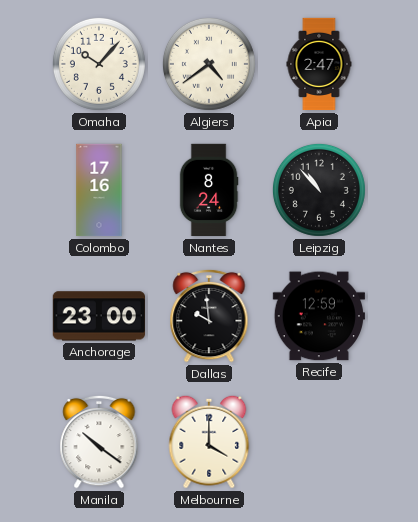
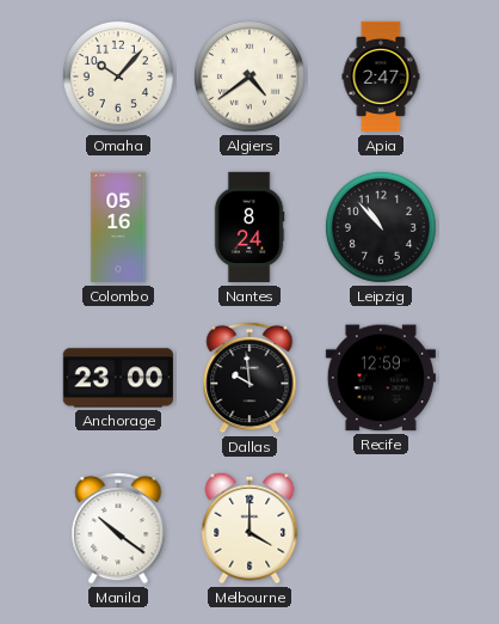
Colombo: 17:16 -> 05:16 (118, 227)
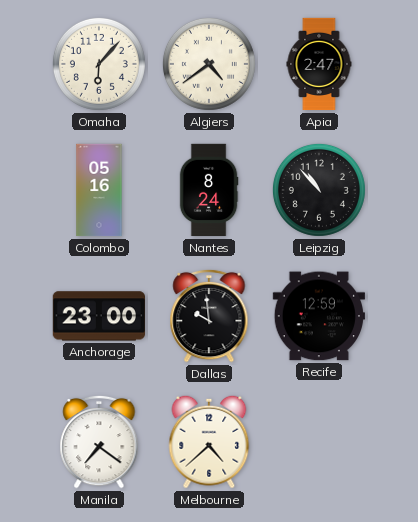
Omaha: 10:07 -> 6:07 (99, 64)
Manila: 10:21 -> 7:21 (99, 442)
Melbourne: 4:00 -> 4:38 (209, 442)
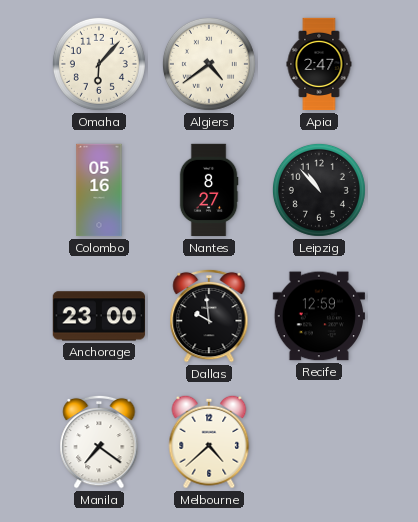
Nantes: 8:24 -> 8:27 (209, 190)
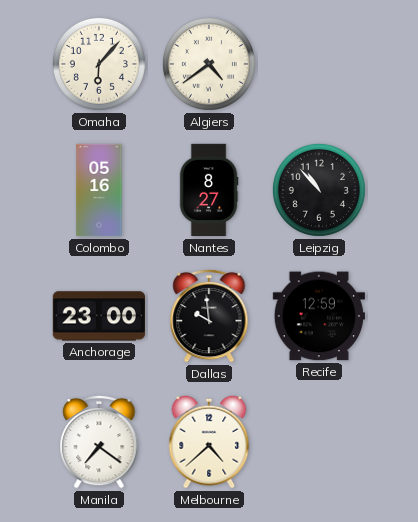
Apia: 2:47 -> none (319, 64)
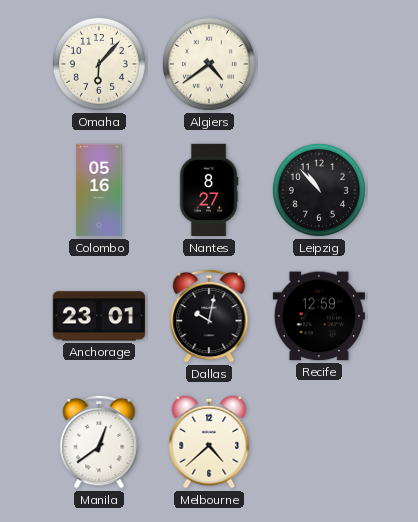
Anchorage: 23:00 -> 23:01 (98, 316)
Dallas: 9:59 -> 10:02 (209, 316)
Manila: 7:21 -> 12:39 (99, 442)
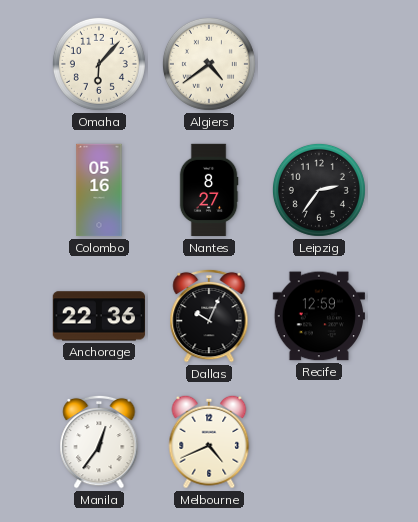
Leipzig: 10:53 -> 2:36 (319, 190)
Anchorage: 23:01 -> 22:36 (98, 316)
Dallas: 10:02 -> 10:04 (209, 316)
Manila: 12:39 -> 12:36 (99, 442)
Melbourne: 4:38 -> 4:41 (209, 442)
